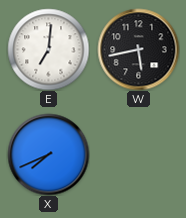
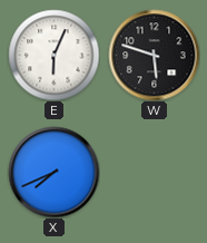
E: 7:01 -> 6:04 (53, 55)
W: 5:43 -> 5:48 (154, 55)
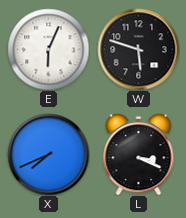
L: none -> 3:19 (139, 155)
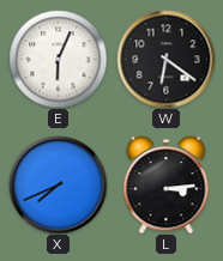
W: 5:48 -> 6:21 (165, 59)
L: 3:19 -> 3:14 (167, 186)
